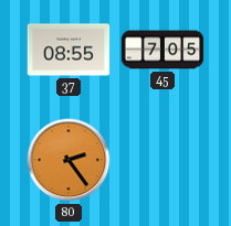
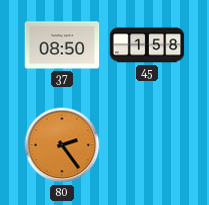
37: 08:55 -> 08:50 (62, 45)
45: 7:05 -> 1:58 (147, 45)
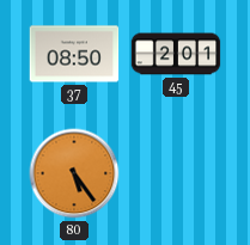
45: 1:58 -> 2:01 (176, 54)
80: 2:24 -> 5:24 (74, 173)
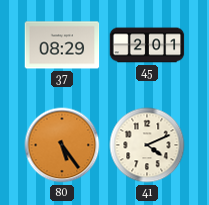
37: 08:50 -> 08:29 (62, 45)
41: none -> 4:11 (147, 145)
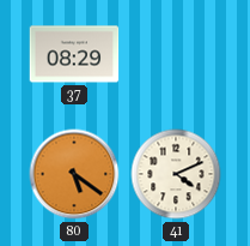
45: 2:01 -> none (147, 45)
80: 5:24 -> 5:21 (74, 174)
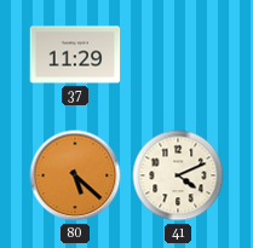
37: 08:29 -> 11:29 (75, 54)
80: 5:21 -> 5:22 (75, 175)
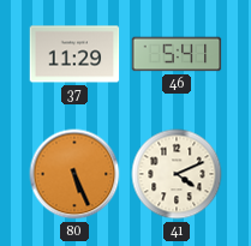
46: none -> 5:41 (177, 54)
80: 5:22 -> 5:26 (74, 174)
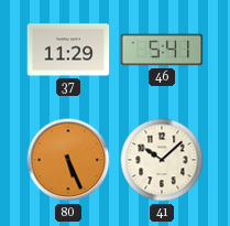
41: 4:11 -> 10:08 (162, 160)
